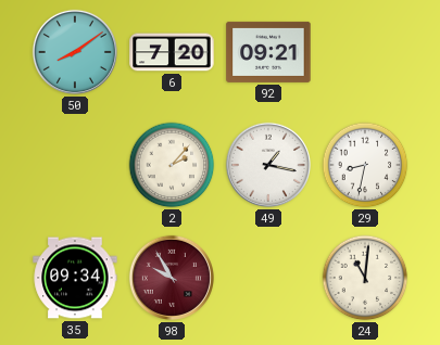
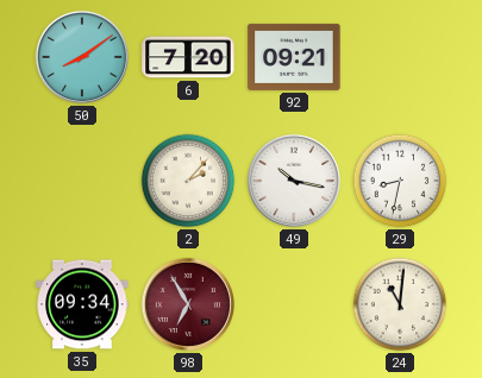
49: 1:17 -> 10:17 (294, 181)
98: 9:55 -> 6:55 (188, 304)
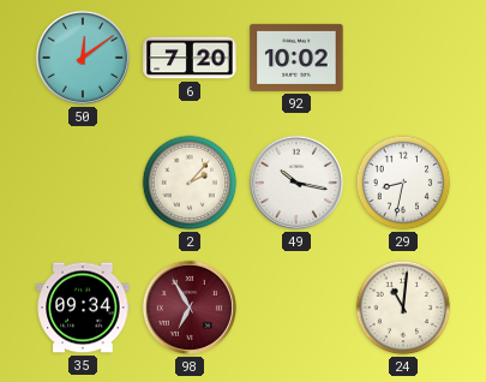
50: 8:09 -> 12:09 (83, 58)
92: 09:21 -> 10:02 (296, 58)
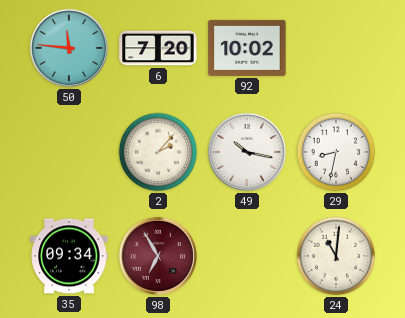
50: 12:09 -> 11:46 (69, 48)
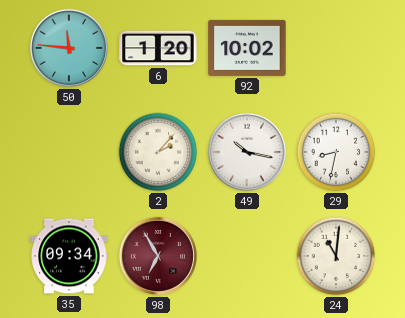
6: 7:20 -> 1:20 (158, 48)
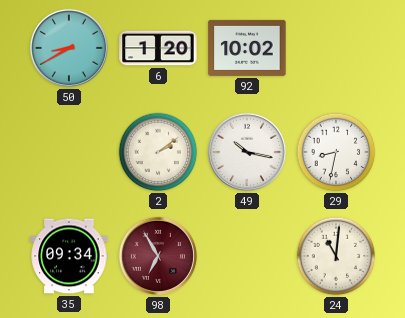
50: 11:46 -> 8:40 (69, 48)
2: 2:07 -> 2:09 (158, 152)
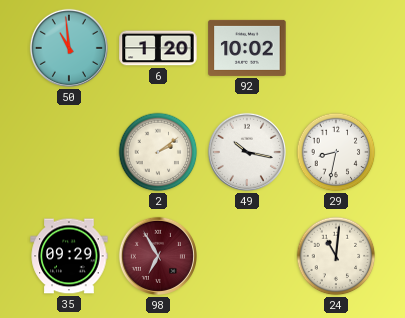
50: 8:40 -> 10:59 (69, 48)
35: 09:34 -> 09:29 (69, 256)
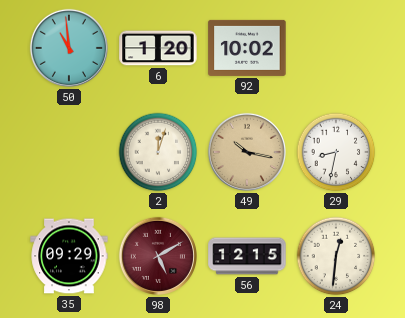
2: 2:09 -> 12:03 (158, 152)
49 dial: white -> champagne (247, 152)
98: 6:55 -> 5:10 (158, 256)
56: none -> 12:15 (247, 256)
24: 11:01 -> 12:31 (336, 256)
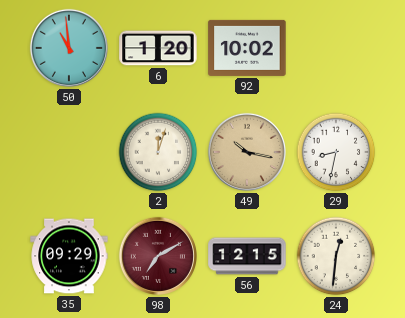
98: 5:10 -> 7:10 (158, 256)
